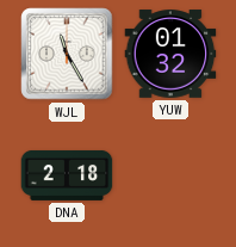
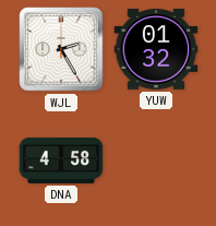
WJL: 11:25 -> 2:25 (61, 49)
DNA: 2:18 -> 4:58 (61, 160)
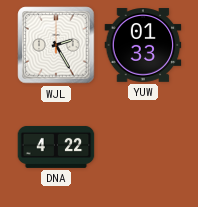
YUW: 01:32 -> 01:33 (143, 45)
DNA: 4:58 -> 4:22 (56, 147)
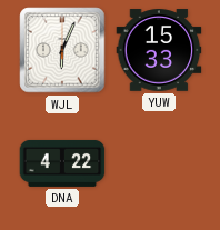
WJL: 2:25 -> 6:04 (62, 50)
YUW: 01:33 -> 15:33 (159, 50)
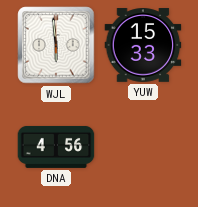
WJL: 6:04 -> 5:59 (56, 45)
DNA: 4:22 -> 4:56 (56, 147)
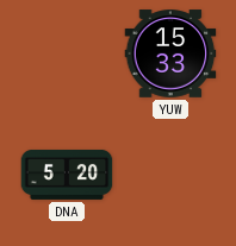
WJL: 5:59 -> none (56, 45)
DNA: 4:56 -> 5:20 (67, 175)
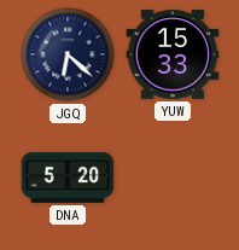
JGQ: none -> 6:22 (68, 54)
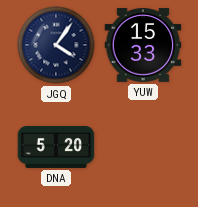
JGQ: 6:22 -> 4:06 (56, 45)
